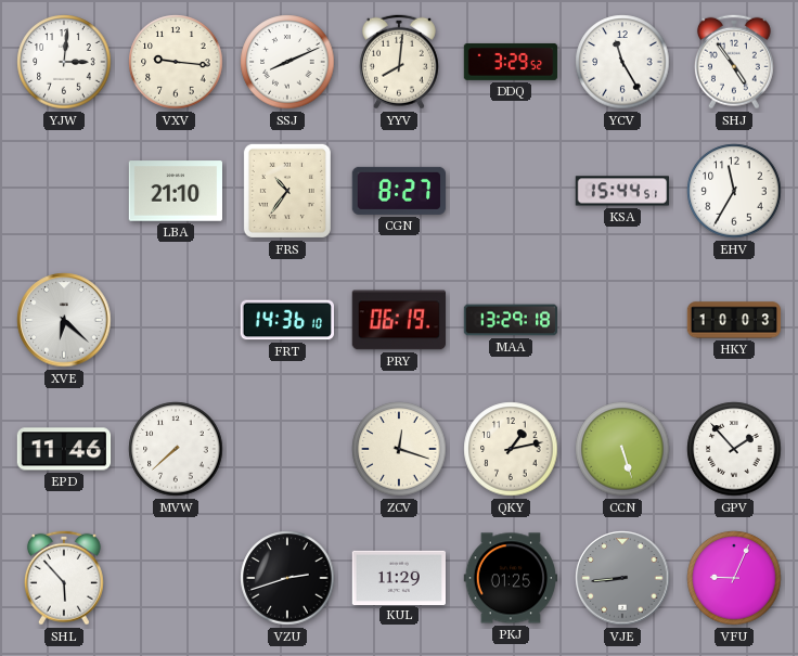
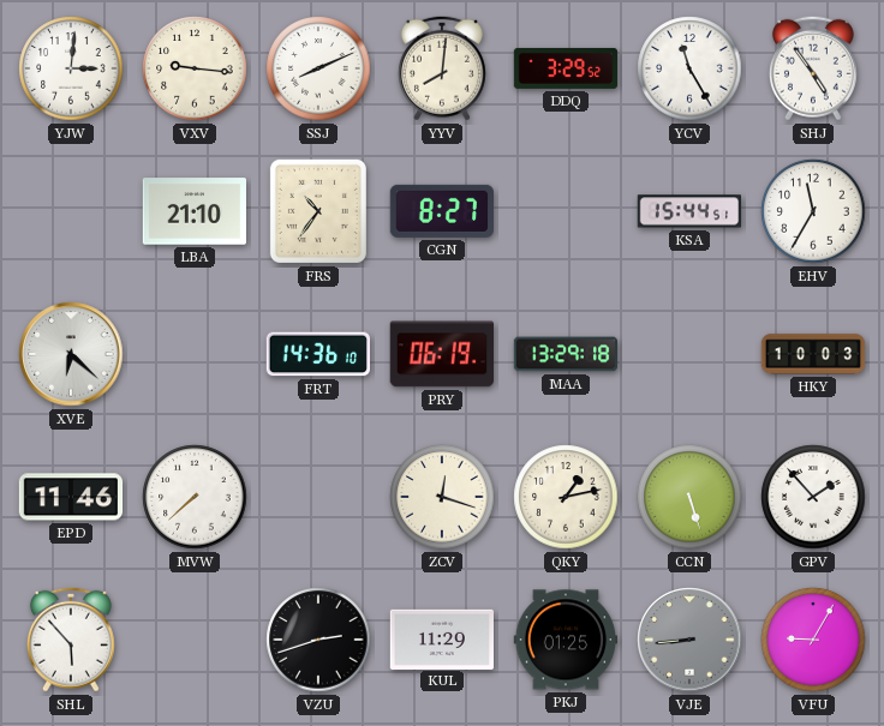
VFU: 9:04 -> 9:05 (813, 640)
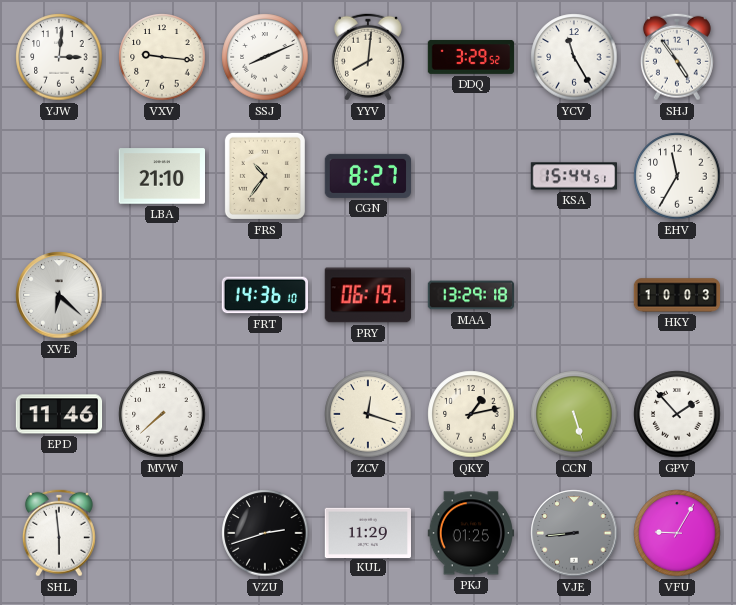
SHL: 5:53 -> 5:59 (59, 533)
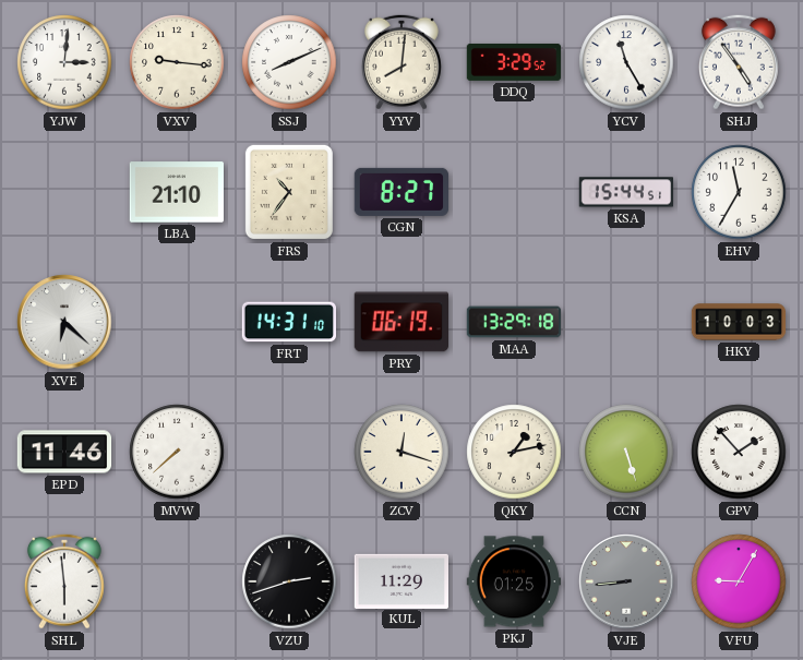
FRT: 14:36 -> 14:31 (288, 322)
